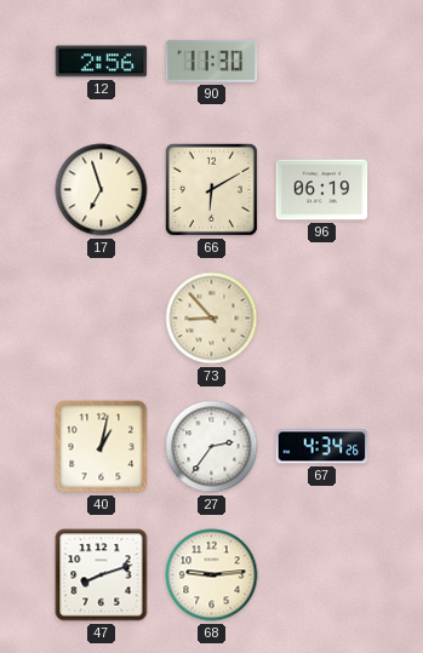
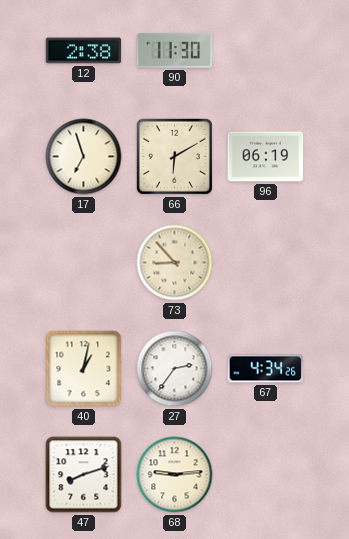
12: 2:56 -> 2:38 (84, 51)
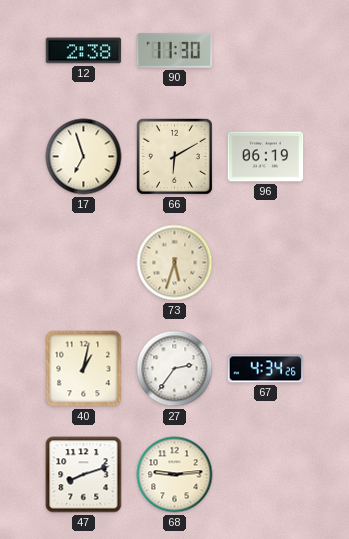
73: 8:53 -> 5:33 (175, 263)
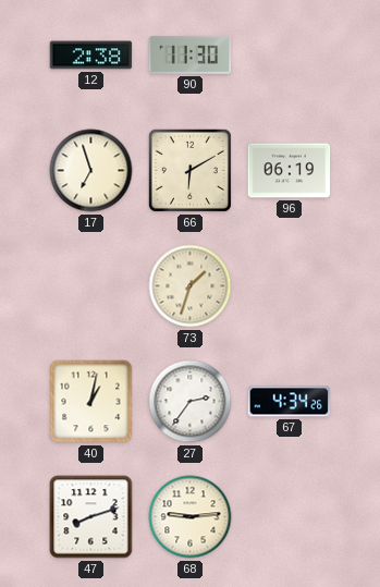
73: 5:33 -> 1:33 (191, 286)
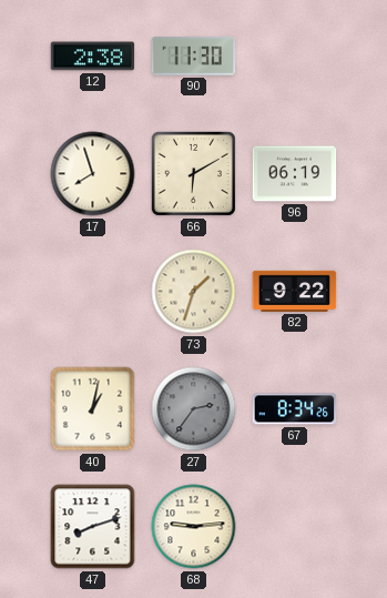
17: 6:57 -> 7:57 (93, 174)
82: none -> 9:22 (295, 291)
27 dial: white -> grey (194, 409)
67: 4:34 -> 8:34 (295, 409)
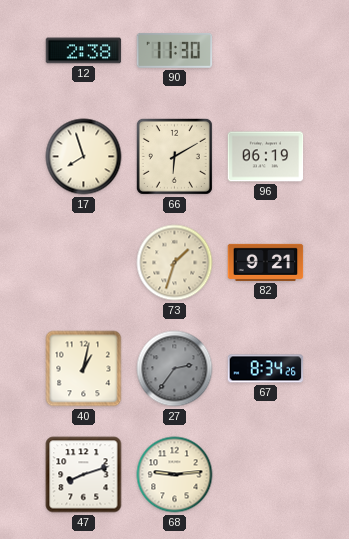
82: 9:22 -> 9:21 (266, 262)
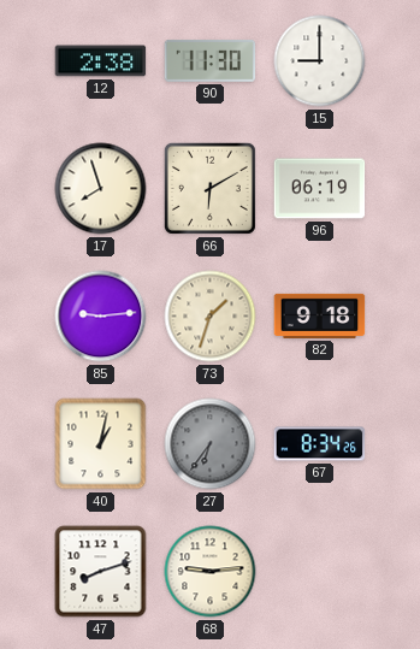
15: none -> 9:00 (320, 61)
85: none -> 9:14 (101, 317)
82: 9:21 -> 9:18 (320, 315)
27: 2:36 -> 6:36 (211, 444)
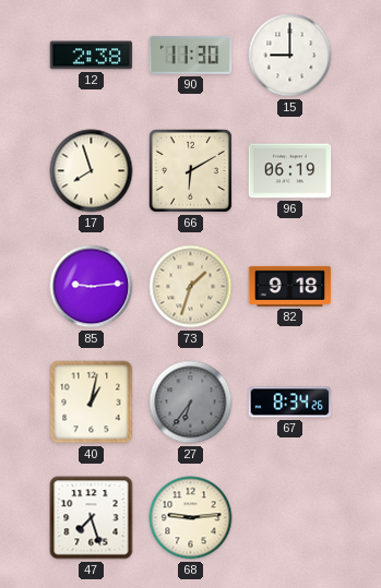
47: 8:12 -> 7:27 (92, 518)
